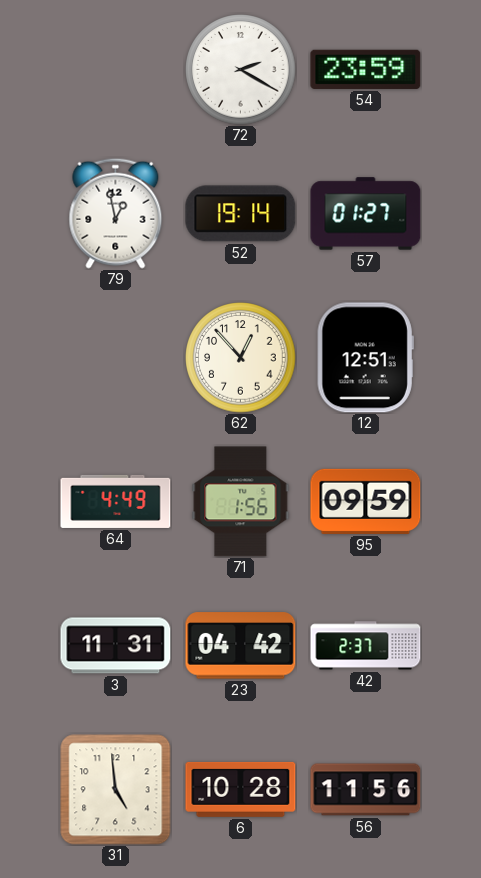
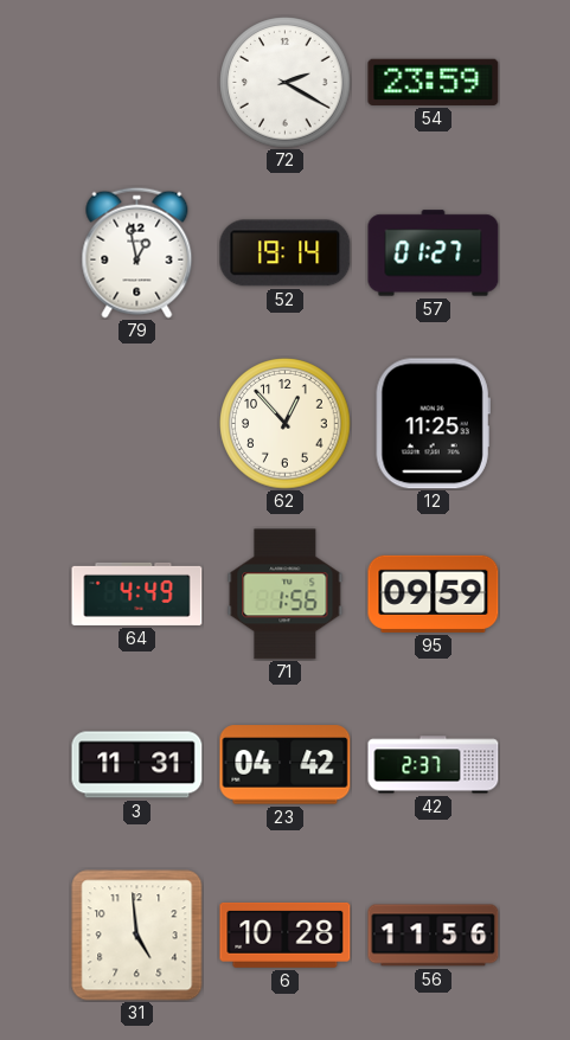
12: 12:51 -> 11:25 (433, 424)
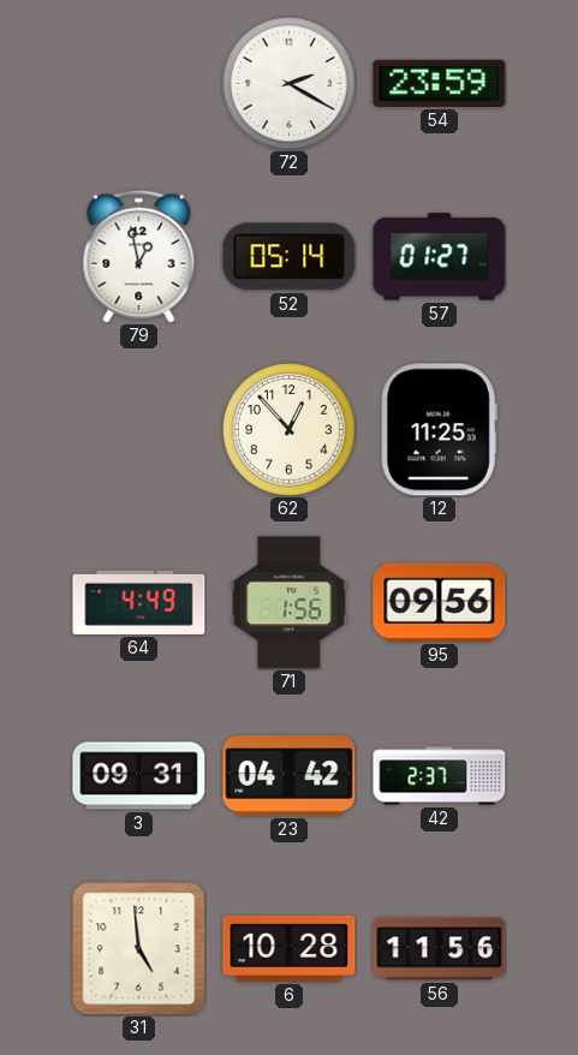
52: 19:14 -> 05:14 (290, 257)
95: 09:59 -> 09:56 (440, 602)
3: 11:31 -> 09:31 (139, 776)
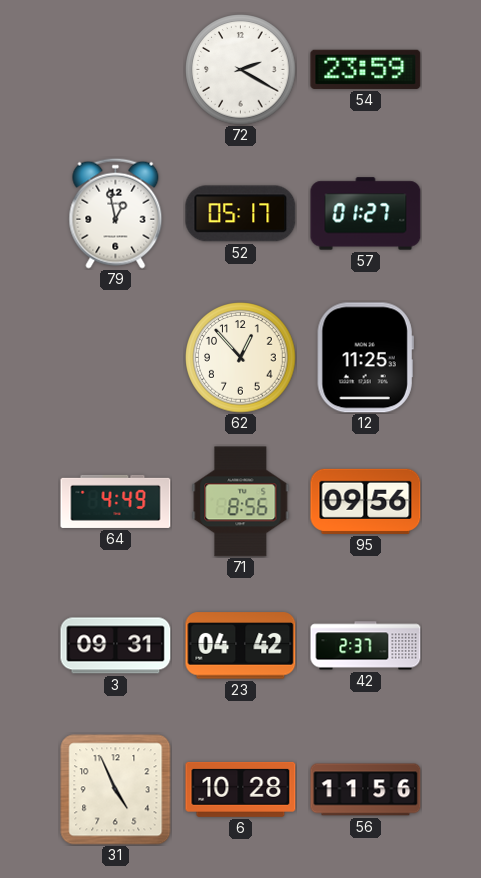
52: 05:14 -> 05:17 (241, 214)
71: 1:56 -> 8:56 (241, 502)
31: 4:59 -> 4:56 (116, 790)
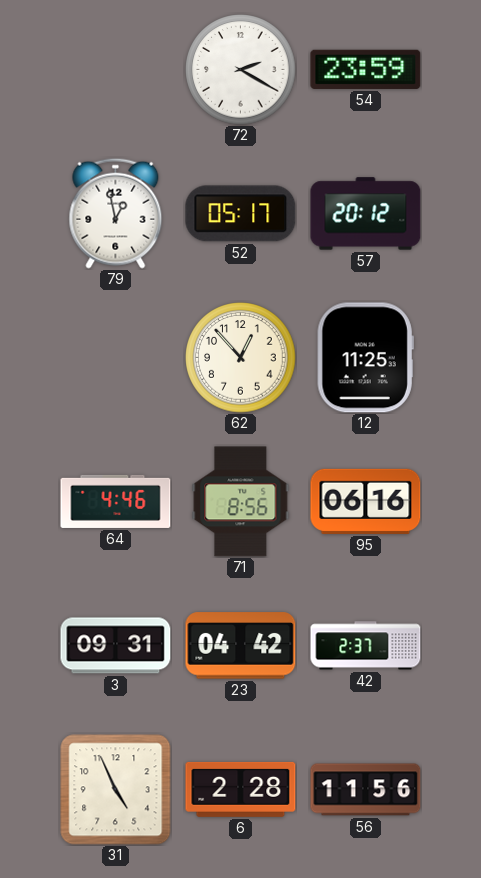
57: 01:27 -> 20:12 (366, 214)
64: 4:49 -> 4:46 (116, 501)
95: 09:56 -> 06:16 (366, 501)
6: 10:28 -> 2:28 (241, 789)
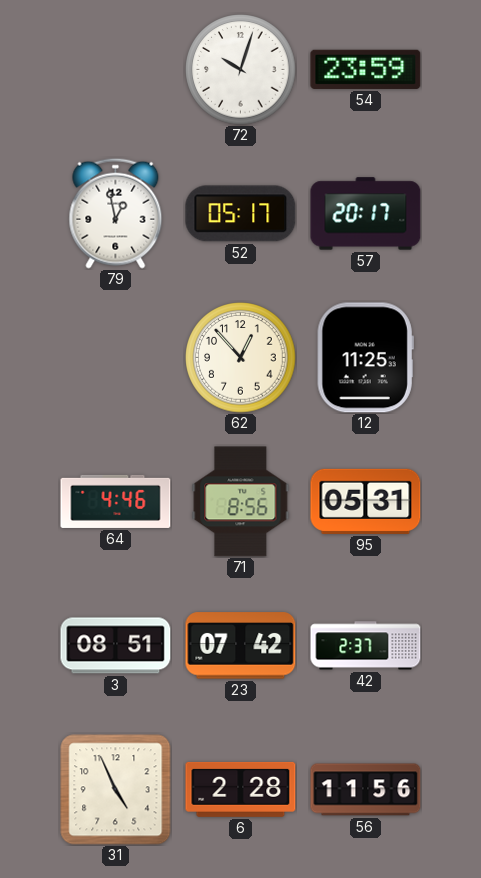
72: 2:20 -> 10:03 (241, 70)
57: 20:12 -> 20:17 (366, 214)
95: 06:16 -> 05:31 (366, 501)
3: 09:31 -> 08:51 (116, 646)
23: 04:42 -> 07:42 (241, 646)
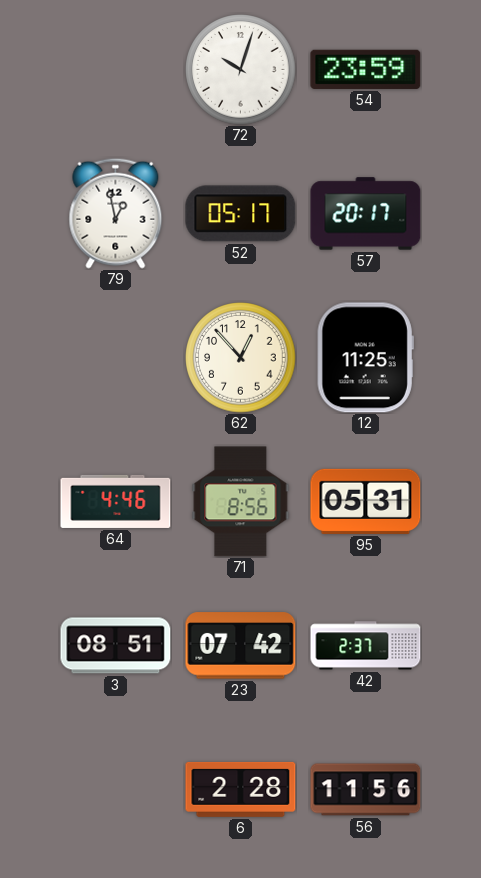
31: 4:56 -> none (116, 790)
